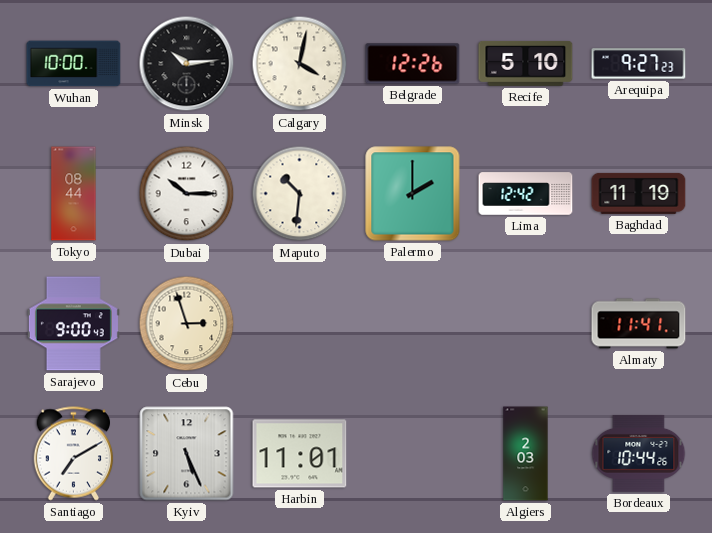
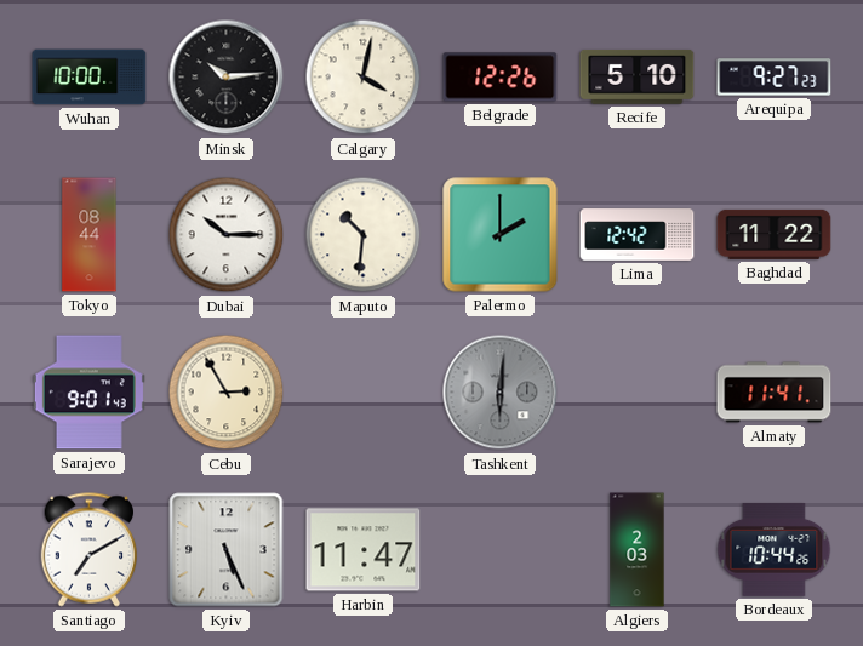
Baghdad: 11:19 -> 11:22 (775, 234)
Sarajevo: 9:00 -> 9:01 (88, 393)
Cebu: 2:57 -> 2:55 (227, 393)
Tashkent: none -> 6:01 (501, 393)
Harbin: 11:01 -> 11:47 (364, 550)
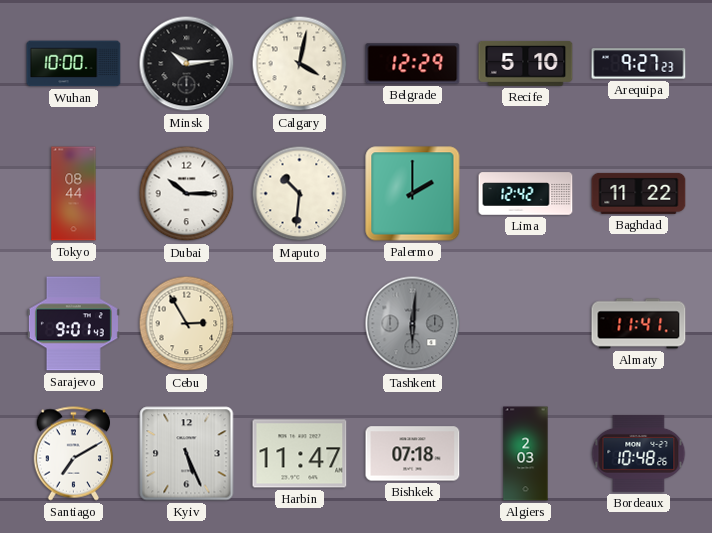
Belgrade: 12:26 -> 12:29 (413, 64)
Bishkek: none -> 07:18 (413, 454)
Bordeaux: 10:44 -> 10:48 (639, 454)
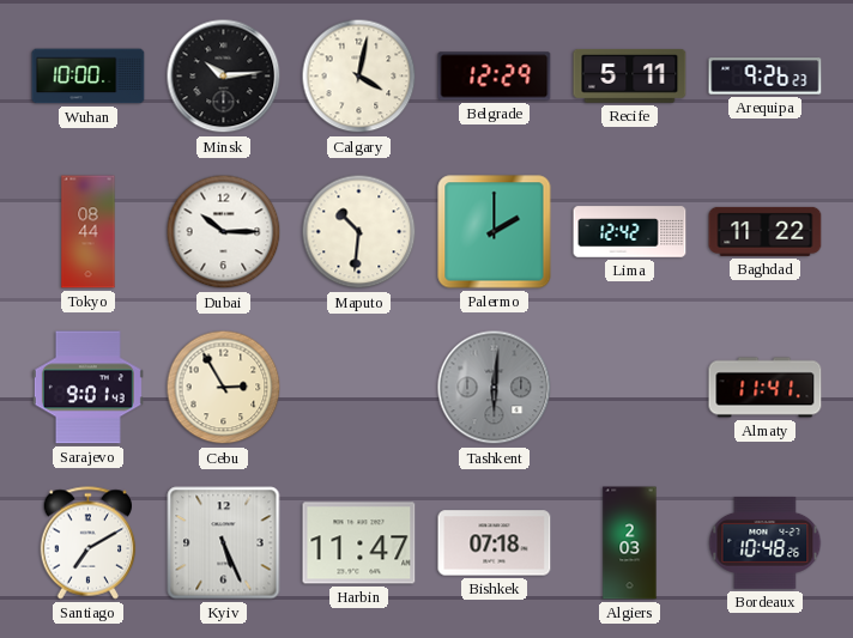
Recife: 5:10 -> 5:11 (630, 75)
Arequipa: 9:27 -> 9:26 (766, 77)
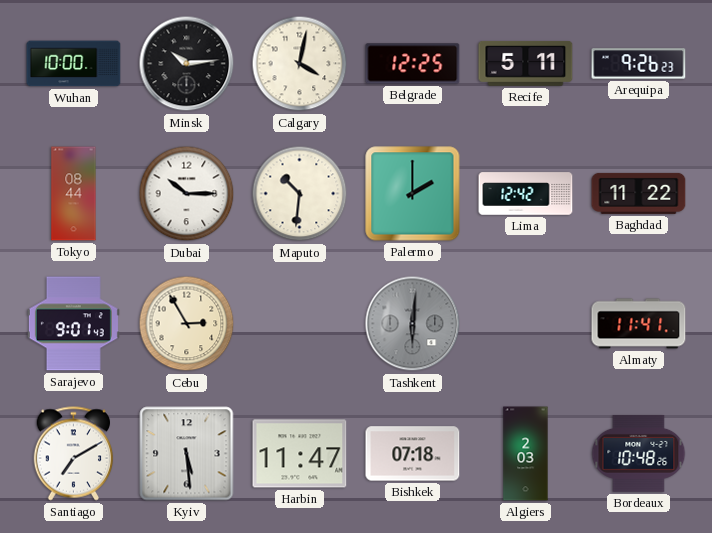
Belgrade: 12:29 -> 12:25 (413, 64)
Kyiv: 5:26 -> 5:29 (187, 454)
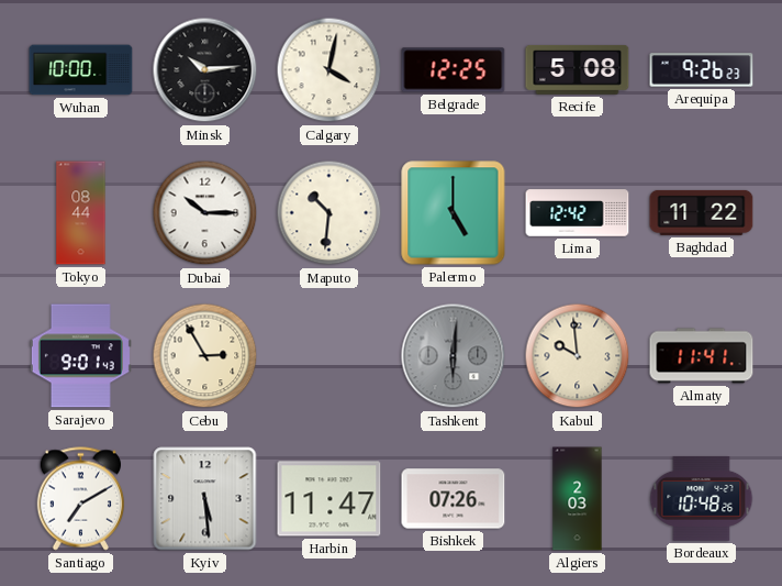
Recife: 5:11 -> 5:08 (578, 69)
Palermo: 2:00 -> 5:00 (454, 213)
Kabul: none -> 9:59 (578, 356)
Bishkek: 07:18 -> 07:26 (454, 499)
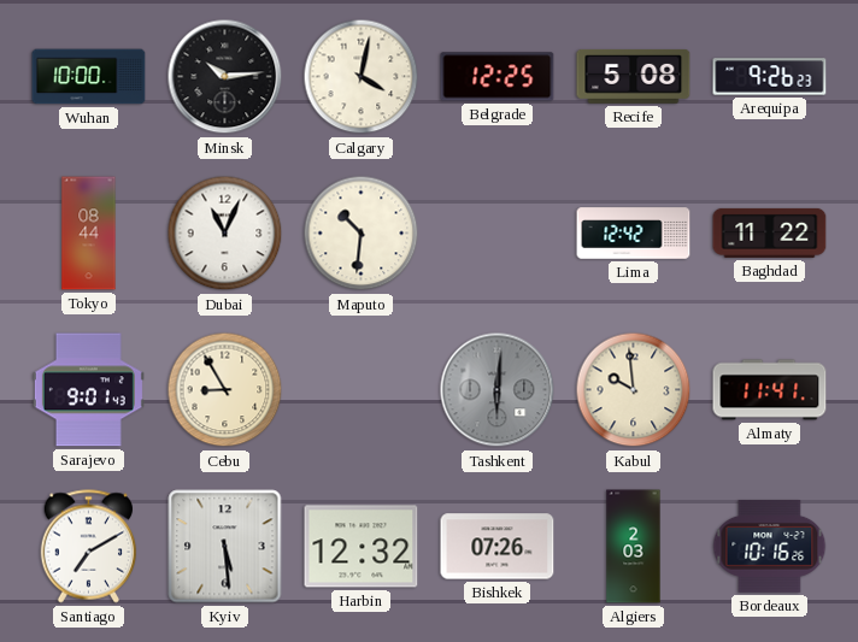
Dubai: 10:15 -> 11:04 (225, 234)
Palermo: 5:00 -> none (454, 213)
Cebu: 2:55 -> 8:55 (225, 390)
Harbin: 11:47 -> 12:32 (362, 547)
Bordeaux: 10:48 -> 10:16 (770, 547)
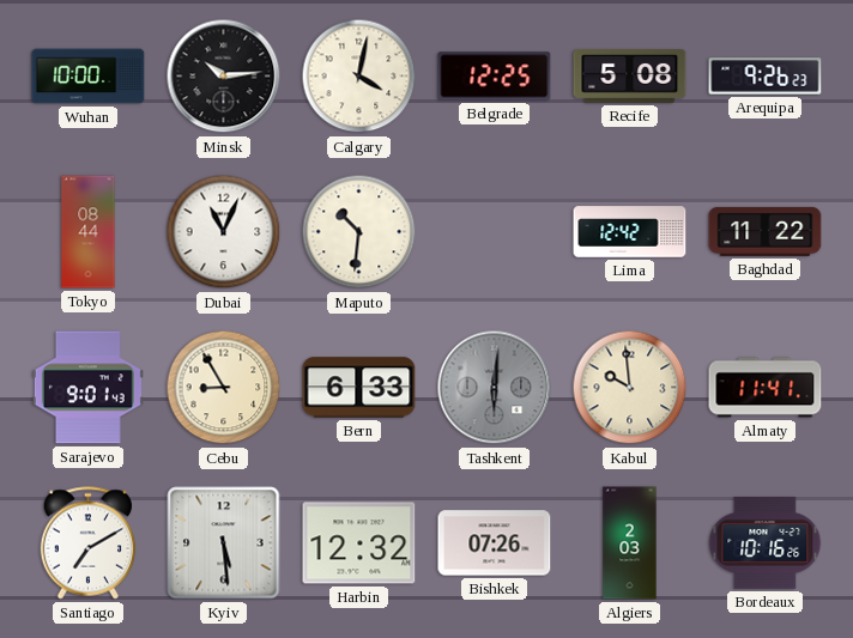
Bern: none -> 6:33 (359, 388)
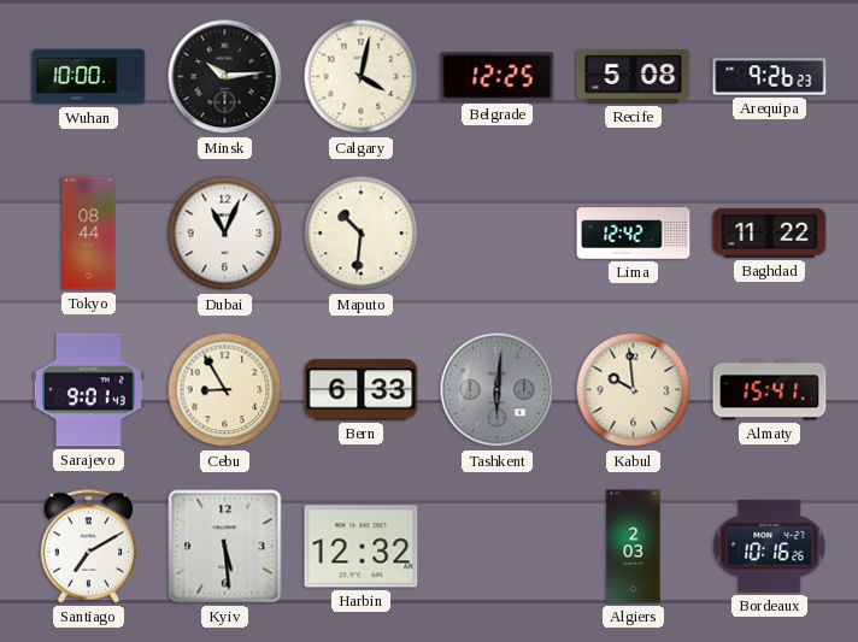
Almaty: 11:41 -> 15:41 (770, 390)
Bishkek: 07:26 -> none (495, 543)
